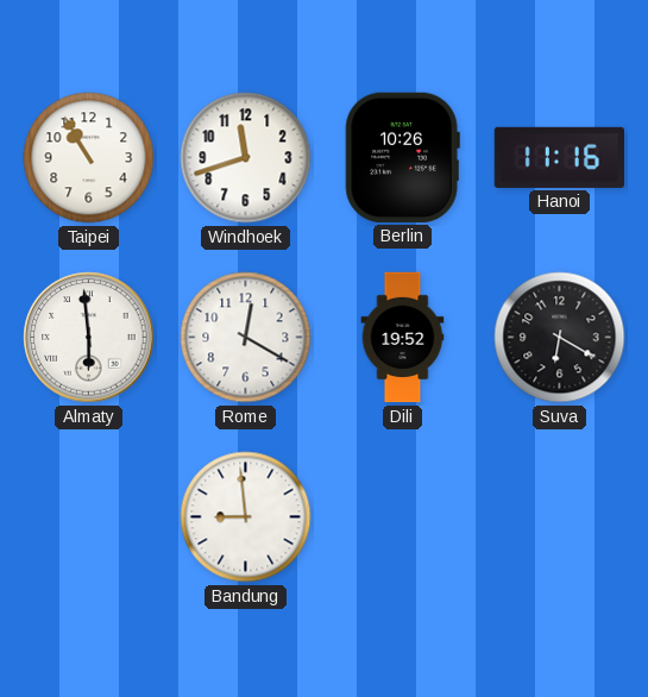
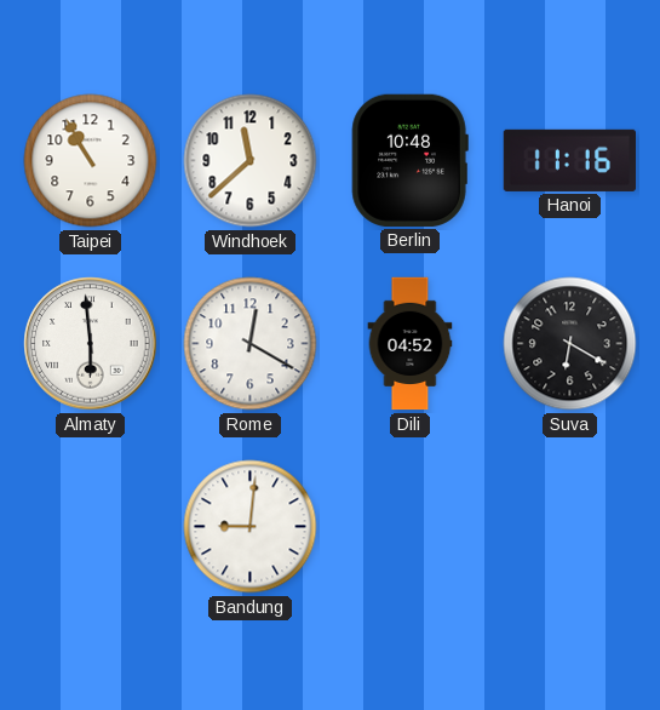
Windhoek: 11:42 -> 11:38 (251, 161)
Berlin: 10:26 -> 10:48 (409, 160)
Dili: 19:52 -> 04:52 (411, 344)
Bandung: 8:59 -> 9:01 (251, 527)
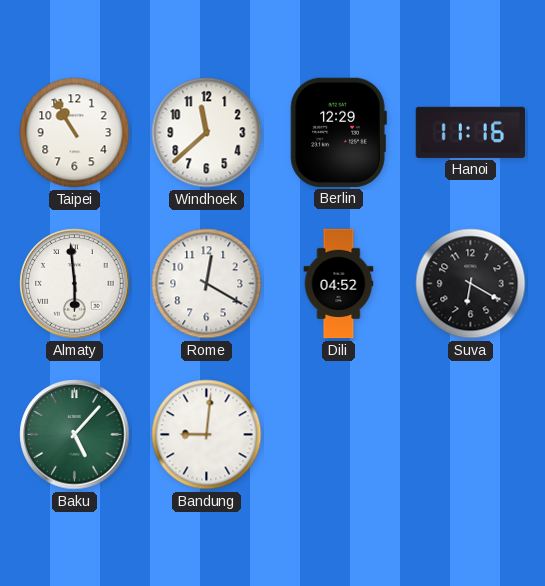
Berlin: 10:48 -> 12:29 (338, 132)
Baku: none -> 5:07 (75, 435)
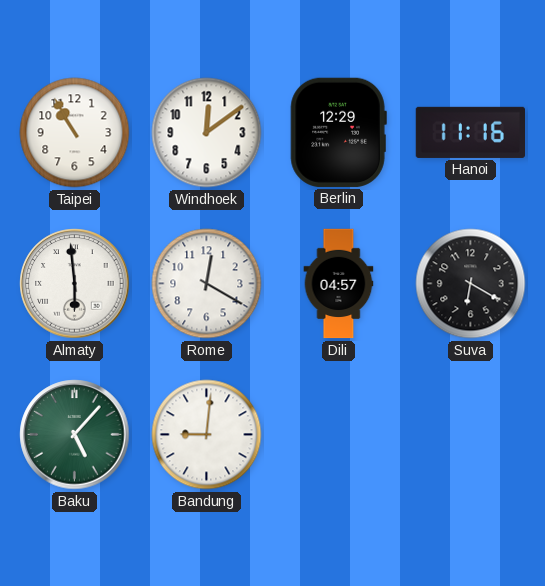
Windhoek: 11:38 -> 12:09 (207, 133)
Dili: 04:52 -> 04:57 (339, 284)
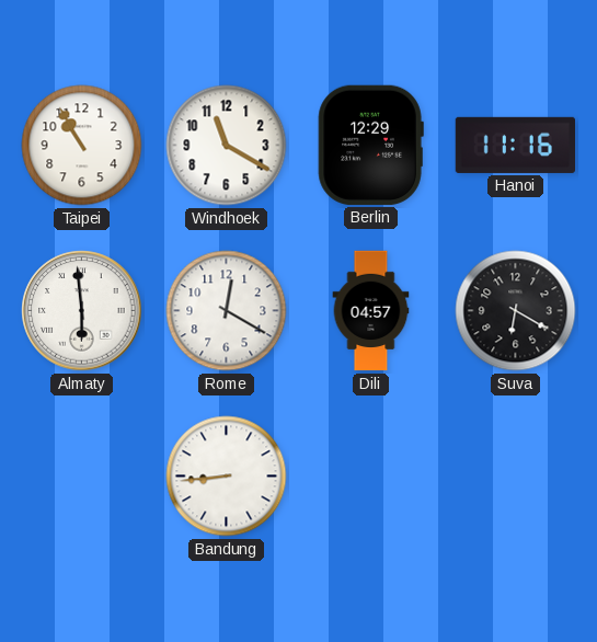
Windhoek: 12:09 -> 11:20 (227, 146)
Baku: 5:07 -> none (75, 435)
Bandung: 9:01 -> 8:44 (227, 477)
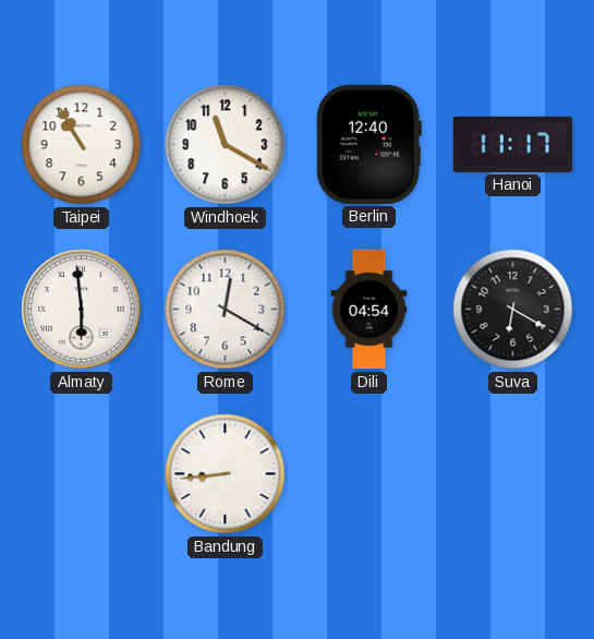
Berlin: 12:29 -> 12:40 (368, 144)
Hanoi: 11:16 -> 11:17 (512, 144)
Dili: 04:57 -> 04:54 (369, 310)
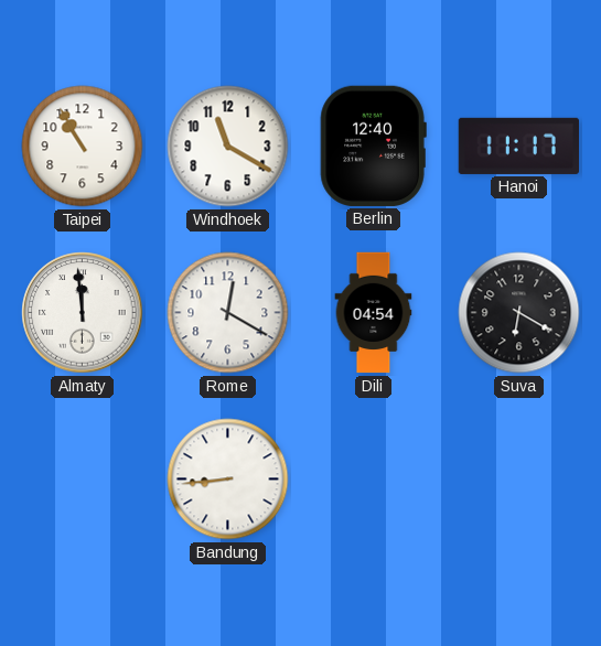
Almaty: 5:59 -> 11:59 (83, 313)
